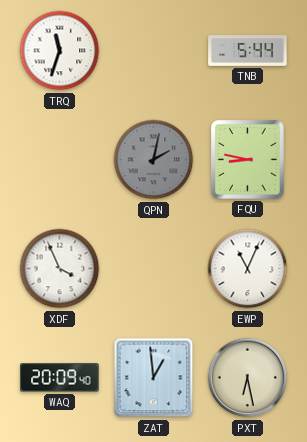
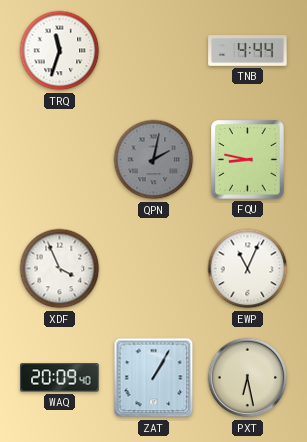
TNB: 5:44 -> 4:44 (248, 51)
ZAT: 12:59 -> 1:05 (154, 378)
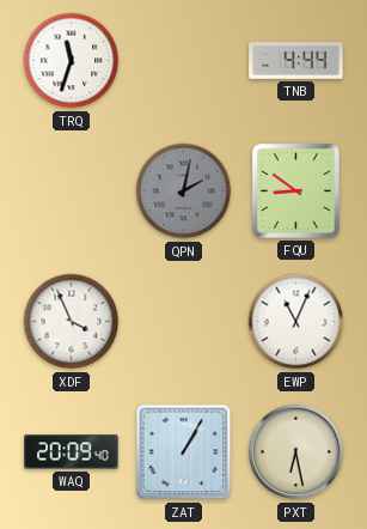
FQU: 8:47 -> 8:51 (296, 191)
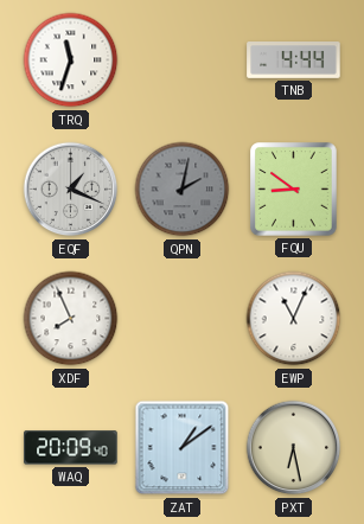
EQF: none -> 1:19 (71, 190)
XDF: 3:56 -> 7:56 (71, 319)
ZAT: 1:05 -> 1:09 (183, 448)
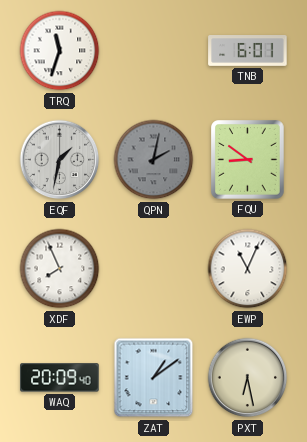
TNB: 4:44 -> 6:01 (248, 51)
EQF: 1:19 -> 1:32 (60, 160)
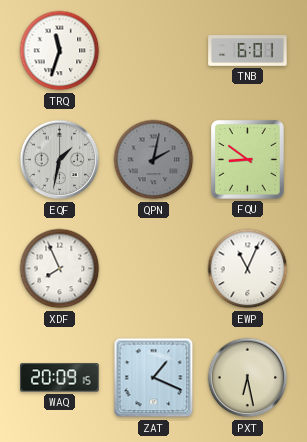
WAQ: 20:09:40 -> 20:09:15 (60, 378)
ZAT: 1:09 -> 1:19 (154, 378)
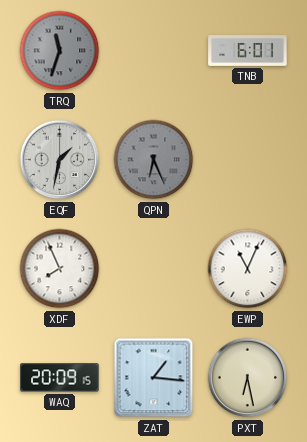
TRQ dial: white -> grey (60, 51)
QPN: 2:02 -> 6:26 (154, 160)
FQU: 8:51 -> none (248, 160)
ZAT: 1:19 -> 1:16 (154, 378)
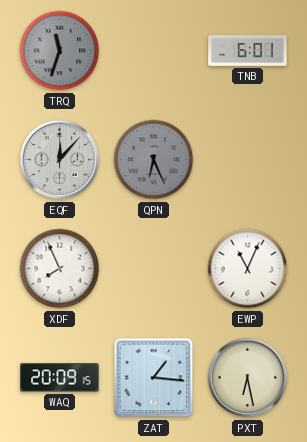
EQF: 1:32 -> 12:07 (60, 160)
